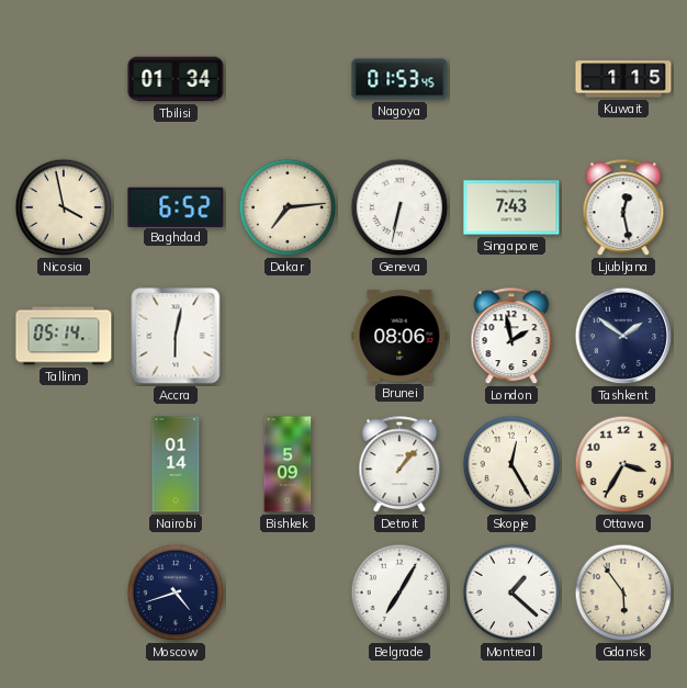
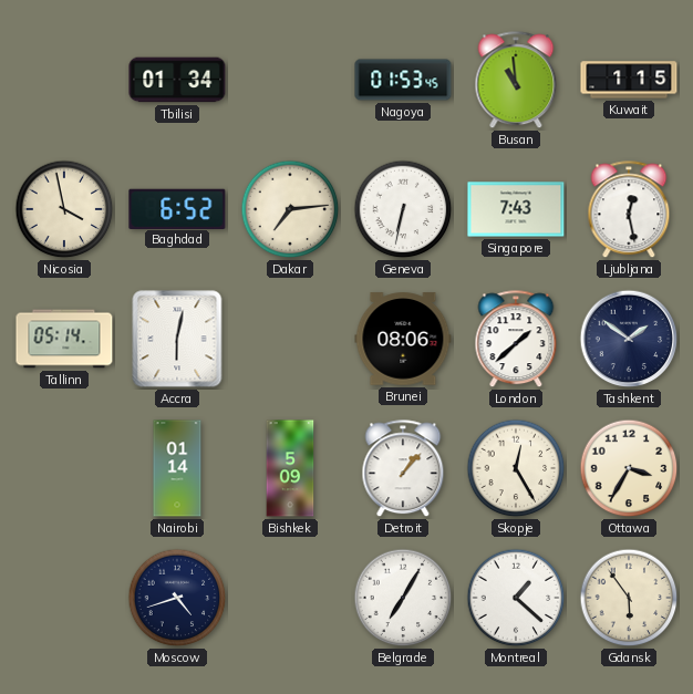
Busan: none -> 10:59 (516, 81)
London: 1:58 -> 1:38 (516, 340)
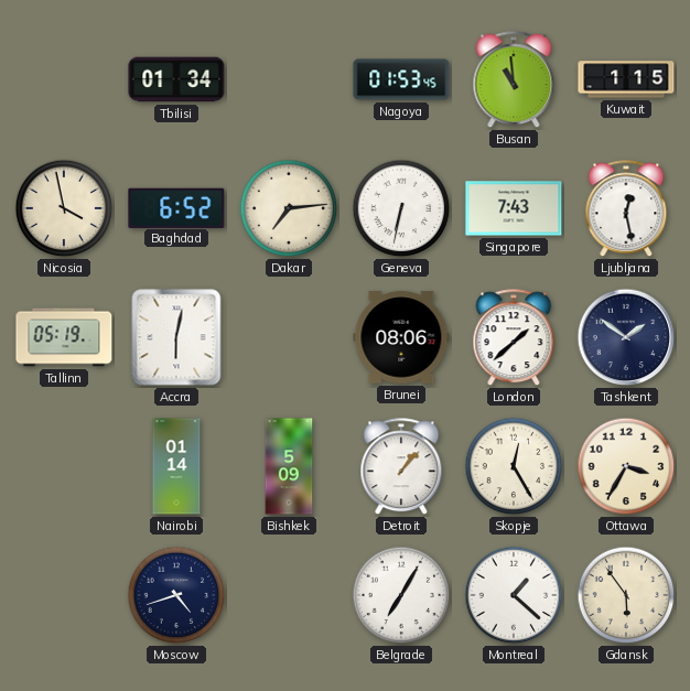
Tallinn: 05:14 -> 05:19 (64, 337)
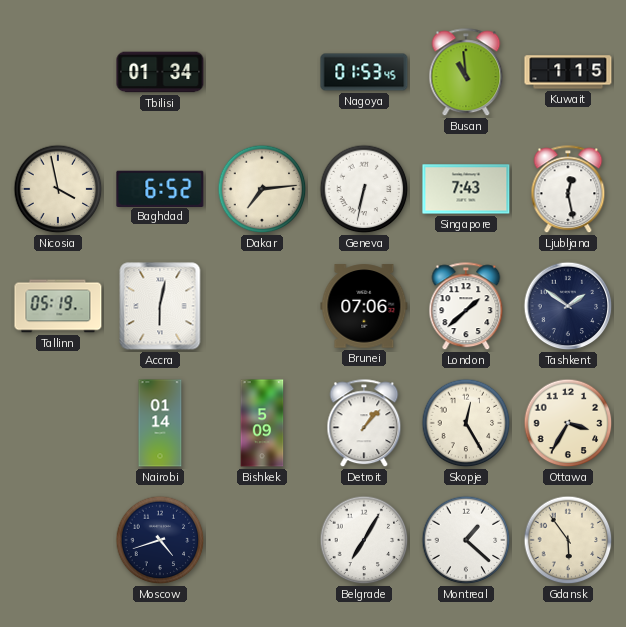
Brunei: 08:06 -> 07:06 (364, 306)
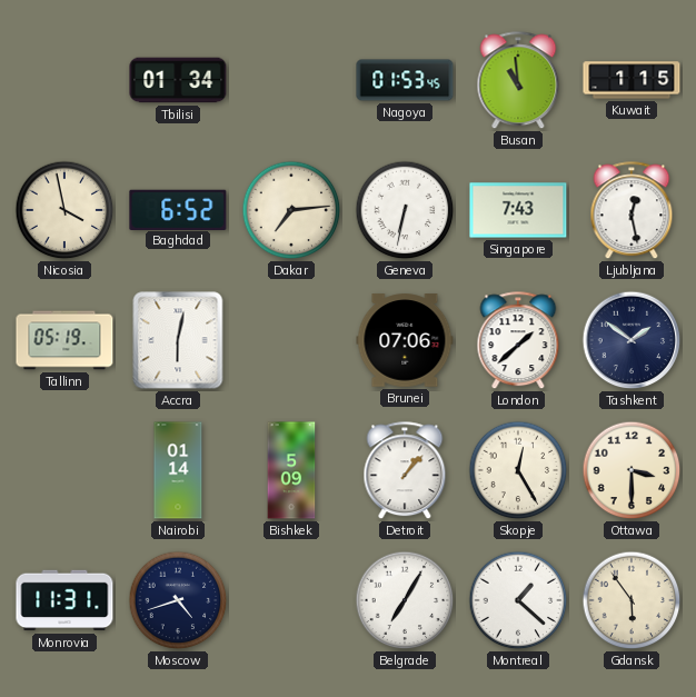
Ottawa: 3:35 -> 3:30 (632, 470)
Monrovia: none -> 11:31 (64, 600)
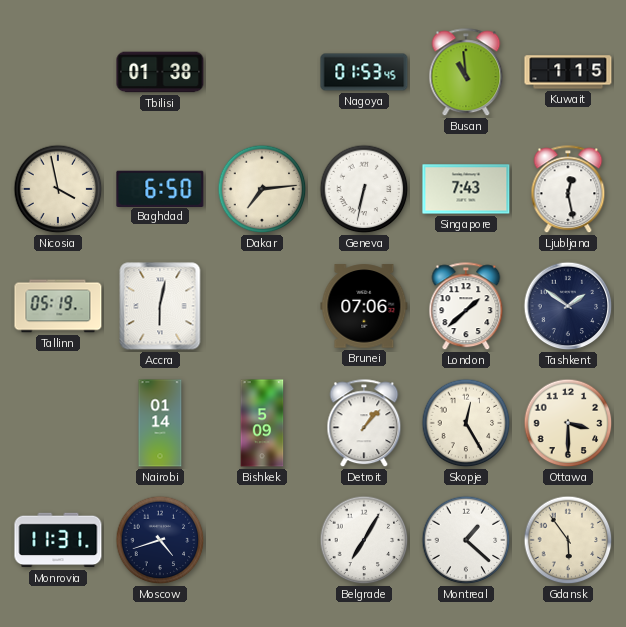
Tbilisi: 01:34 -> 01:38 (160, 72)
Baghdad: 6:52 -> 6:50 (160, 188)
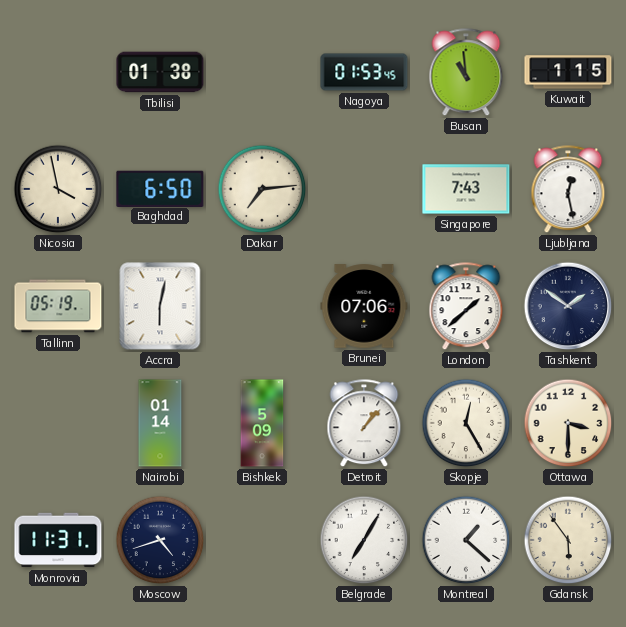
Geneva: 6:32 -> none (364, 189)
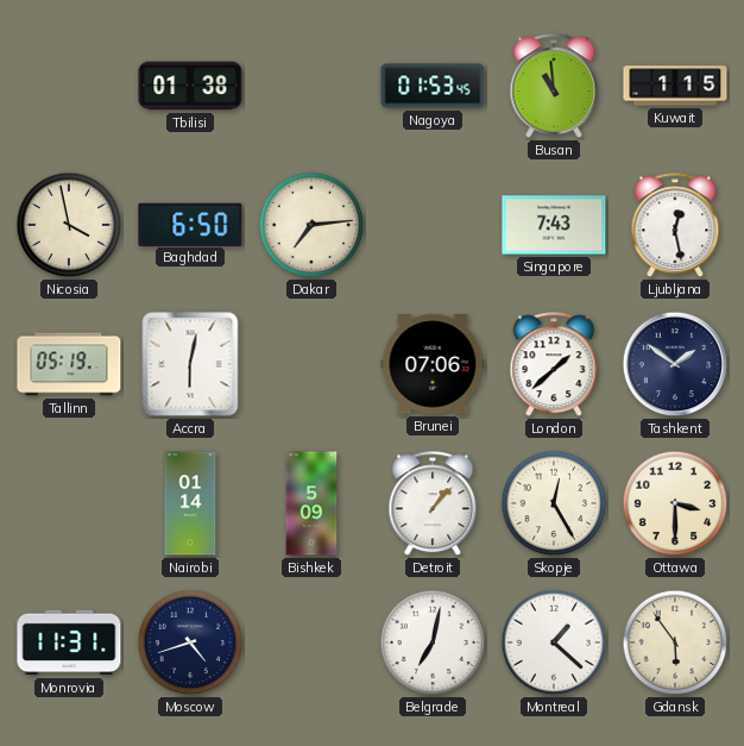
Belgrade: 7:05 -> 7:02 (433, 642)
